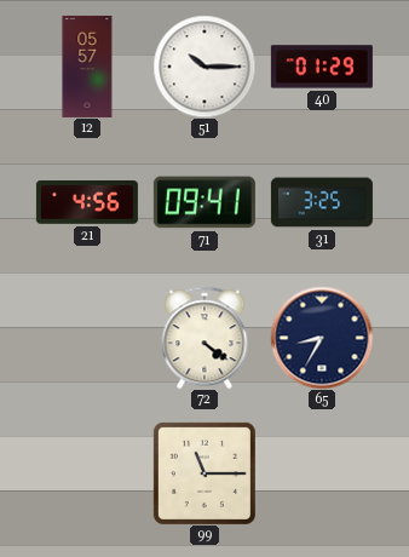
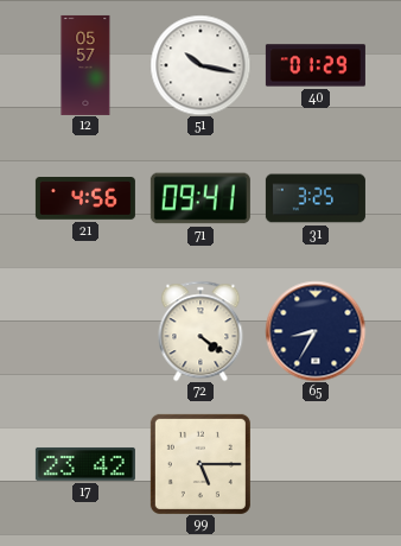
51: 10:15 -> 10:17 (200, 65)
17: none -> 23:42 (85, 464)
99: 11:15 -> 5:15 (200, 464)
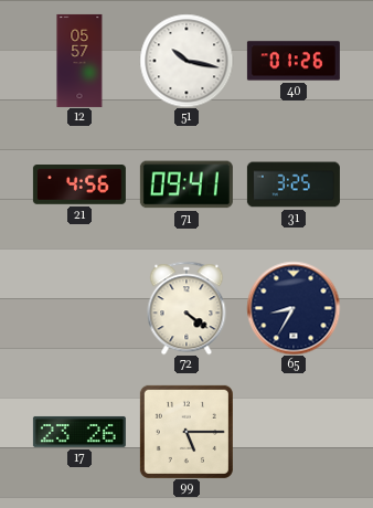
40: 01:29 -> 01:26 (294, 61)
17: 23:42 -> 23:26 (79, 432)
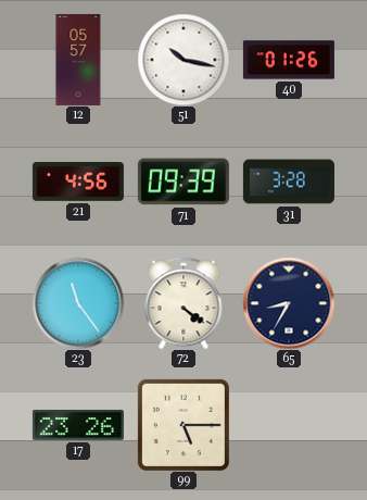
71: 09:41 -> 09:39 (184, 182)
31: 3:25 -> 3:28 (289, 182)
23: none -> 11:24 (78, 303)
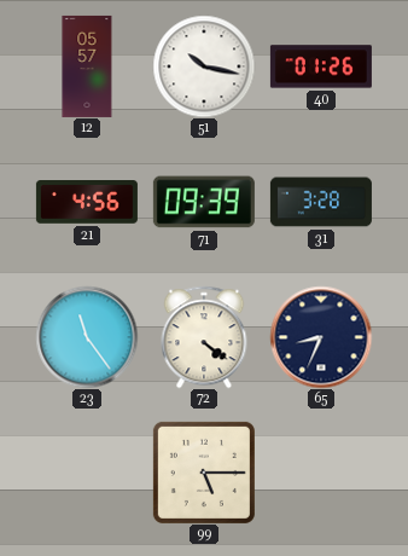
65: 8:35 -> 8:34 (321, 337)
17: 23:26 -> none (78, 425)
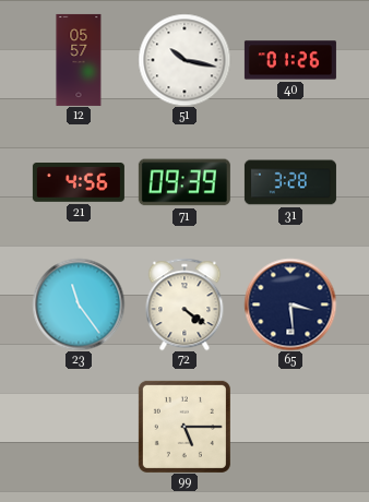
65: 8:34 -> 3:29 (290, 304)
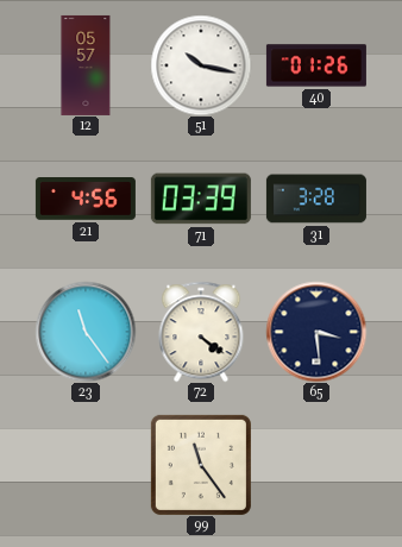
71: 09:39 -> 03:39 (201, 199)
99: 5:15 -> 11:24 (201, 465)
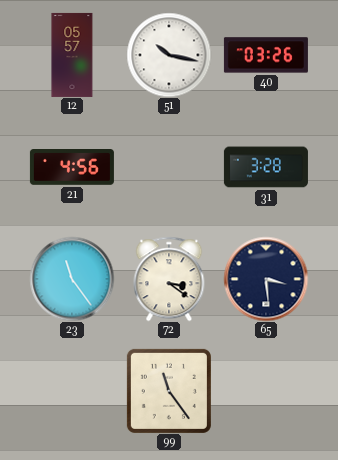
40: 01:26 -> 03:26 (266, 55)
71: 03:39 -> none (201, 199)
72: 4:21 -> 3:21 (169, 279)
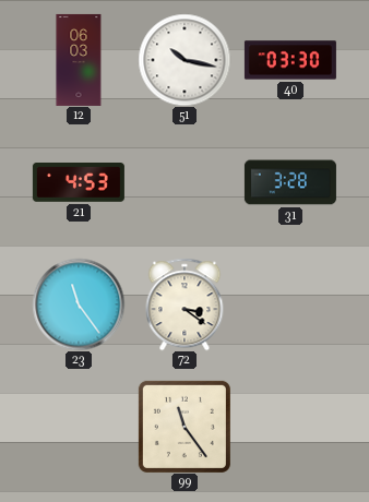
12: 05:57 -> 06:03 (79, 60)
40: 03:26 -> 03:30 (290, 60)
21: 4:56 -> 4:53 (79, 183)
65: 3:29 -> none (266, 279)
